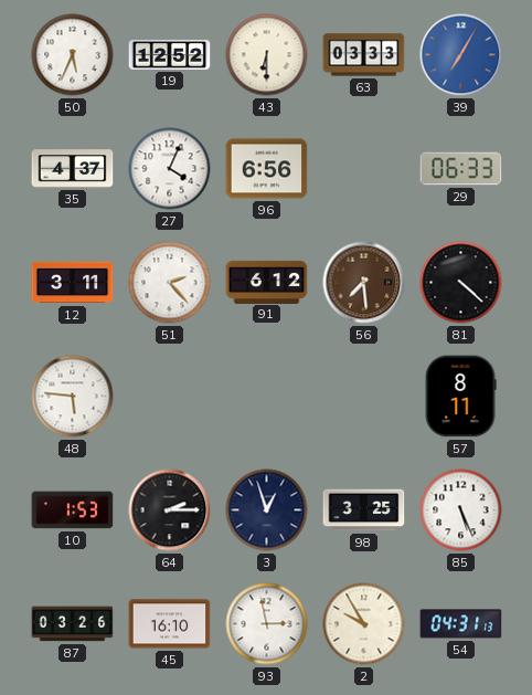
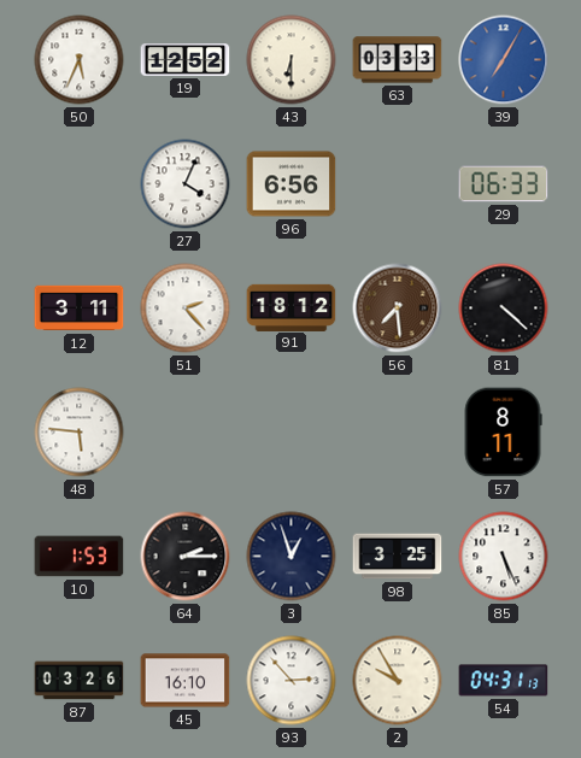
35: 4:37 -> none (73, 169)
91: 6:12 -> 18:12 (292, 307)
93: 2:58 -> 2:53 (292, 681)
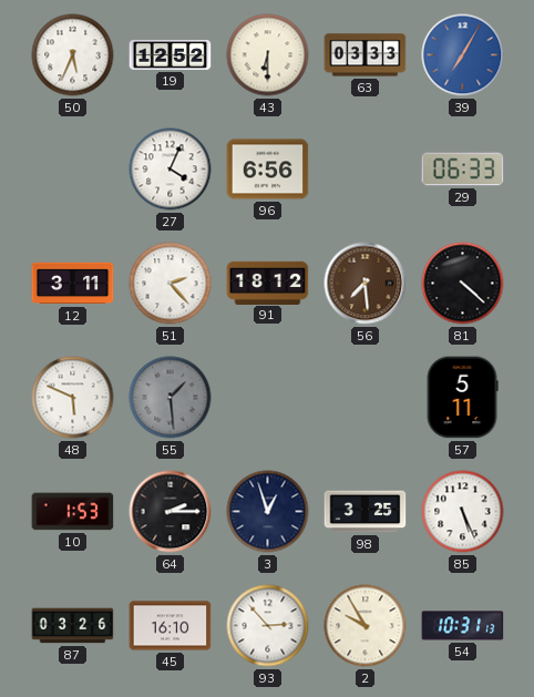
48: 5:46 -> 5:49 (73, 398)
55: none -> 1:29 (171, 398)
57: 8:11 -> 5:11 (462, 398)
54: 04:31 -> 10:31 (463, 626)
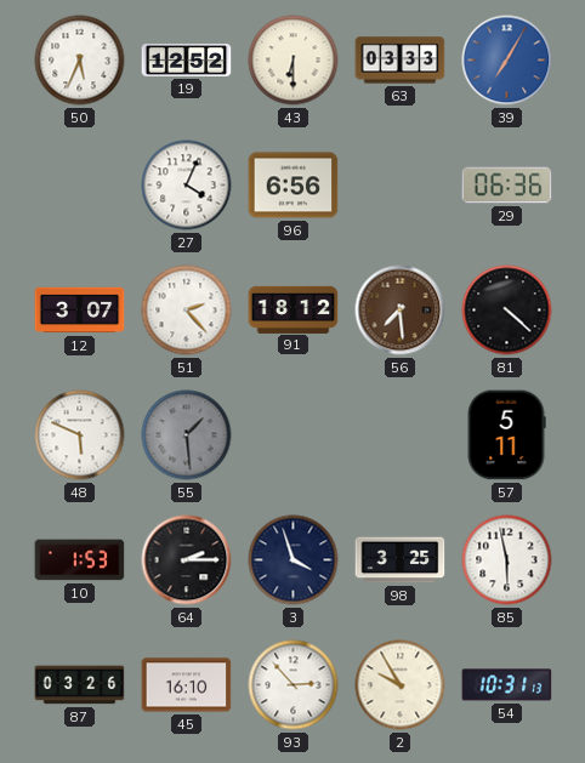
29: 06:33 -> 06:36 (507, 186)
12: 3:11 -> 3:07 (80, 311)
3: 12:57 -> 3:57 (294, 560)
85: 5:26 -> 5:58 (507, 560)
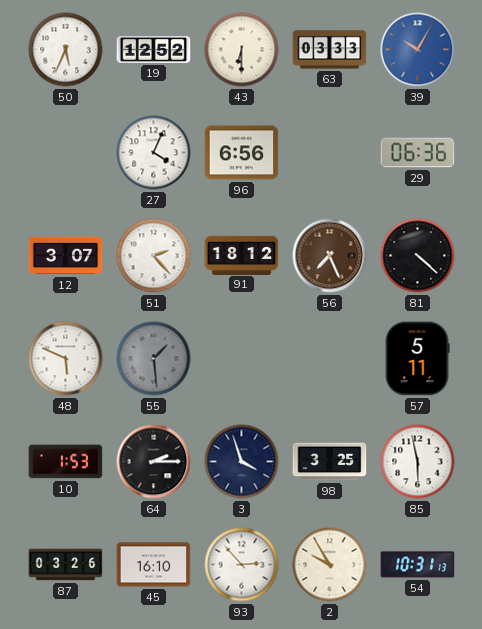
39: 7:05 -> 10:05 (418, 50)
56: 7:29 -> 7:26 (330, 256)
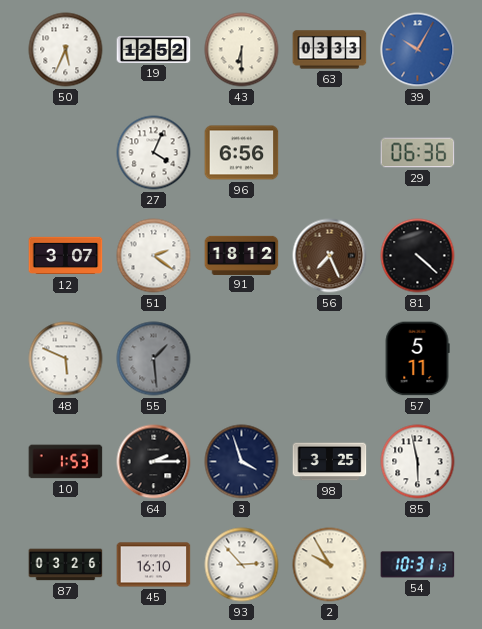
51: 2:23 -> 2:21 (154, 256)
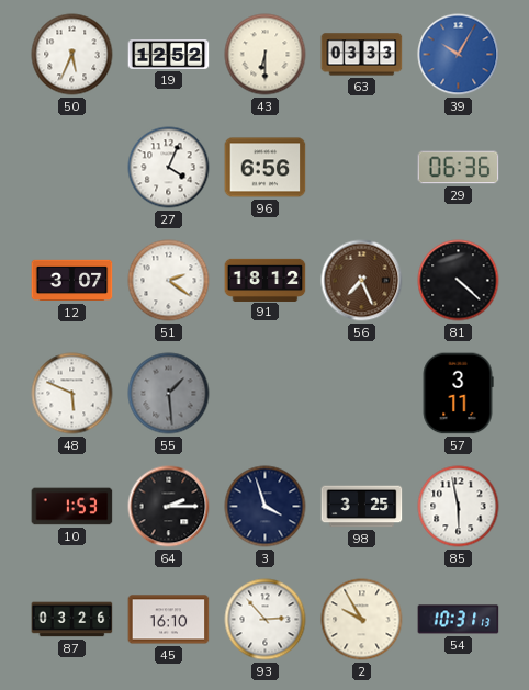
57: 5:11 -> 3:11 (458, 394)
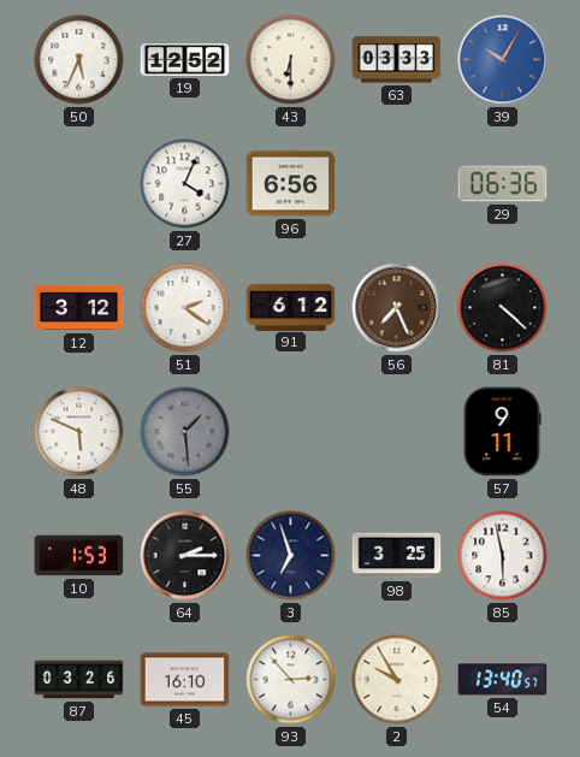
12: 3:07 -> 3:12 (79, 308)
91: 18:12 -> 6:12 (291, 307)
57: 3:11 -> 9:11 (502, 432)
3: 3:57 -> 6:57 (291, 556)
54: 10:31 -> 13:40 (503, 680)
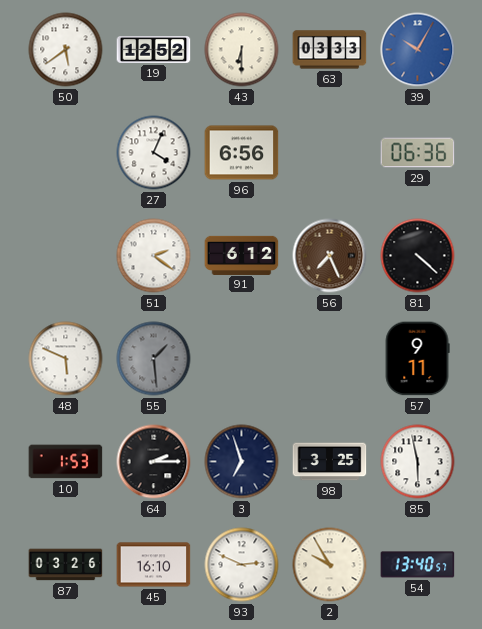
50: 5:34 -> 5:39 (66, 50)
12: 3:12 -> none (79, 308)
93: 2:53 -> 2:49 (242, 565)
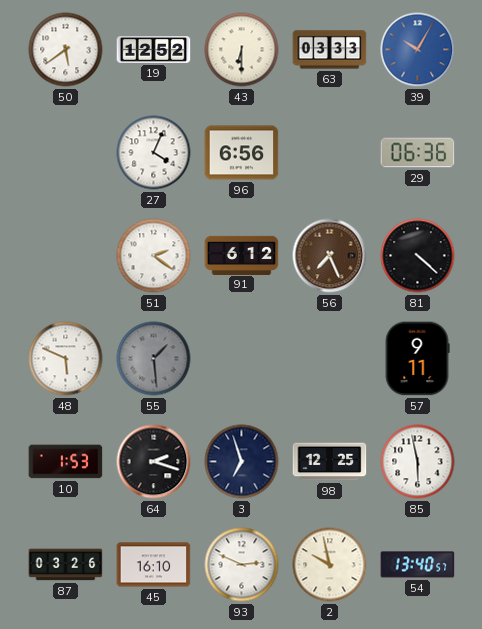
64: 2:15 -> 2:18 (154, 462)
98: 3:25 -> 12:25 (330, 462)
2: 9:55 -> 9:58 (330, 565)
